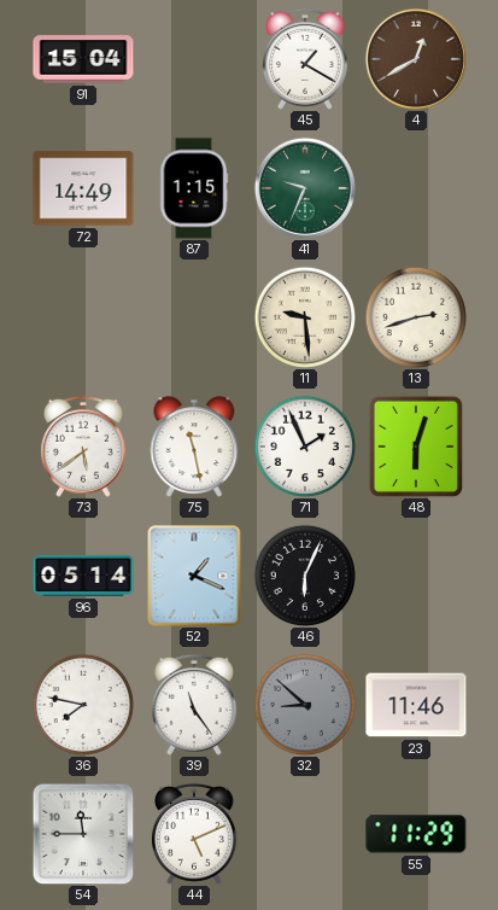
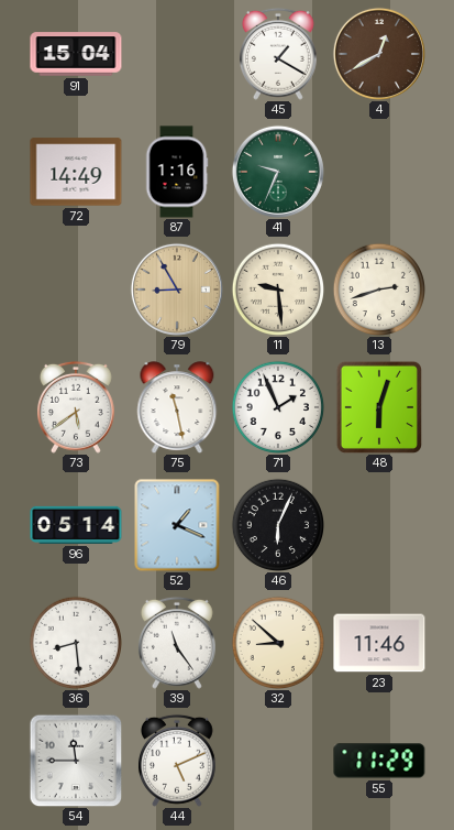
87: 1:15 -> 1:16 (177, 172)
79: none -> 8:55 (177, 290)
36: 7:47 -> 8:29 (75, 642)
32 dial: grey -> cream (277, 642)
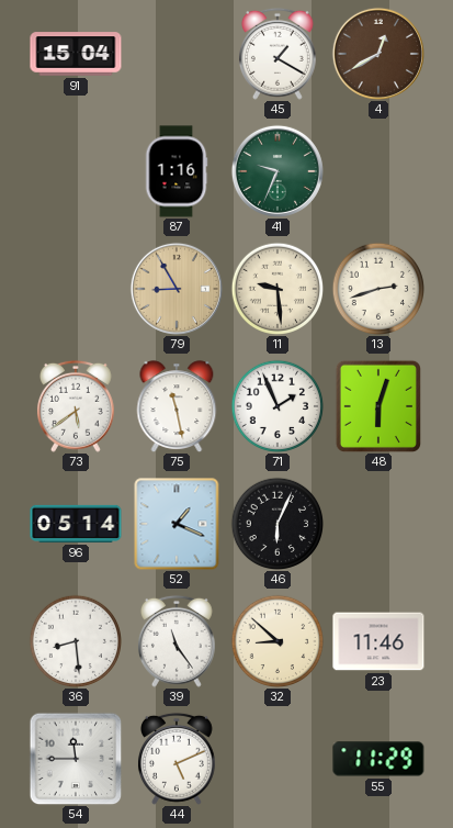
72: 14:49 -> none (76, 172)
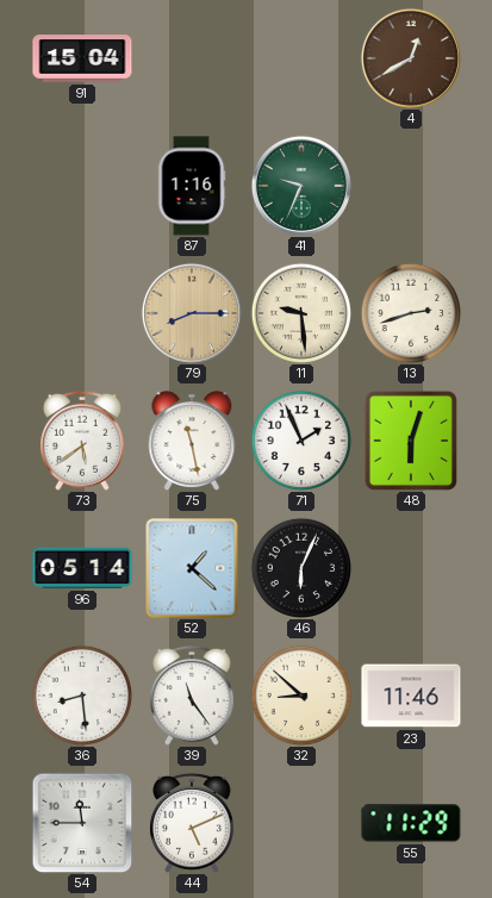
45: 1:20 -> none (278, 54)
79: 8:55 -> 8:15 (192, 313)
52: 1:19 -> 1:22 (192, 568)
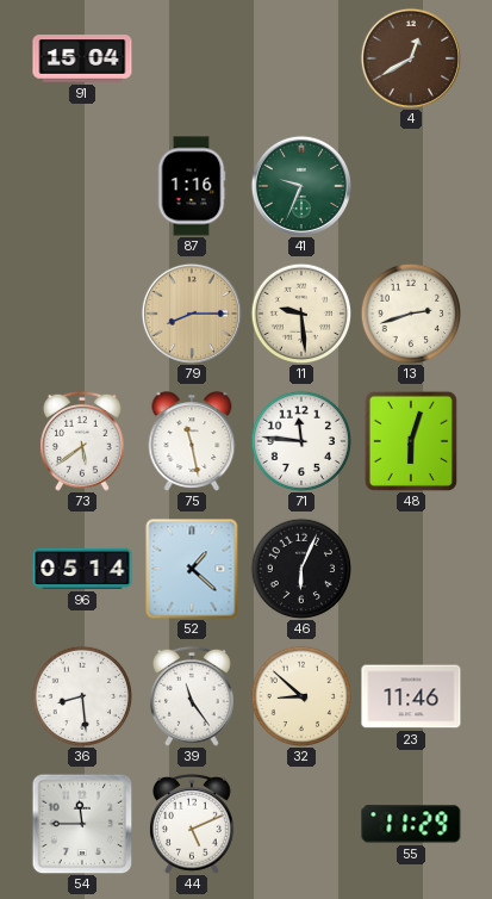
71: 1:56 -> 11:46 (300, 440)
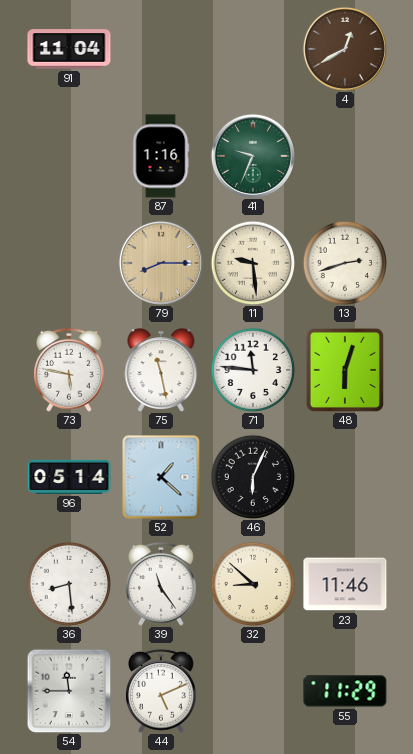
91: 15:04 -> 11:04 (69, 49)
73: 5:39 -> 5:47 (69, 370)
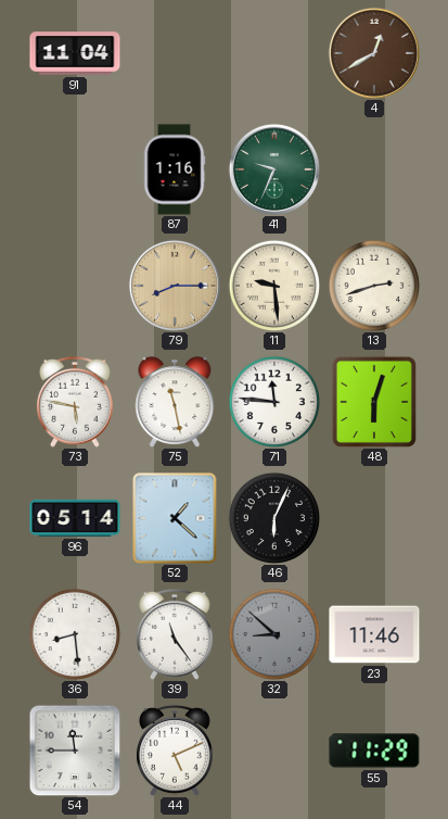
32 dial: cream -> grey (273, 633)
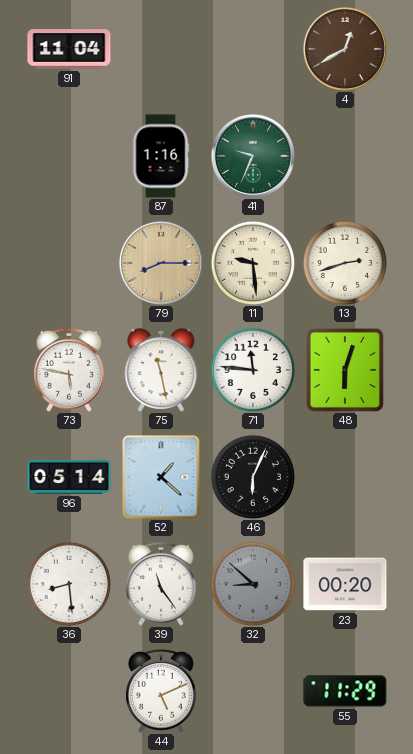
23: 11:46 -> 00:20 (345, 584)
54: 11:45 -> none (75, 751)
